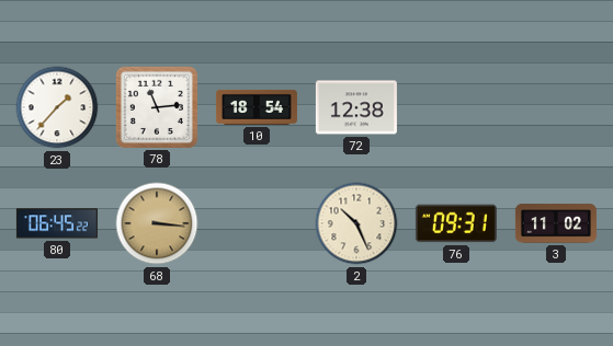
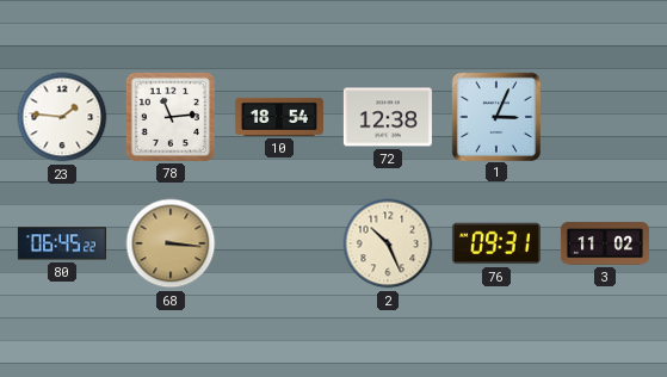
23: 1:37 -> 1:46 (62, 117)
1: none -> 3:04 (495, 116)
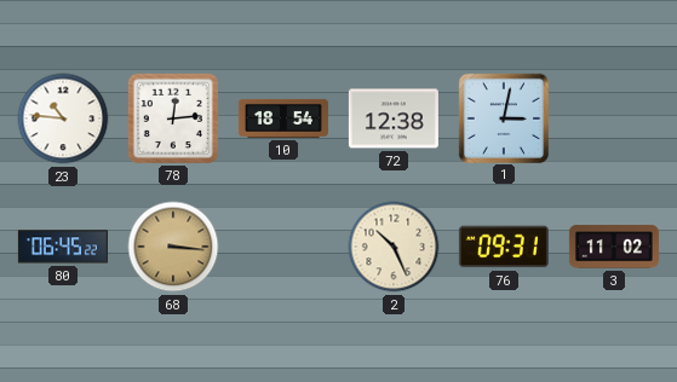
23: 1:46 -> 10:46 (63, 118)
78: 11:14 -> 12:14 (173, 118)
1: 3:04 -> 3:02 (503, 117)
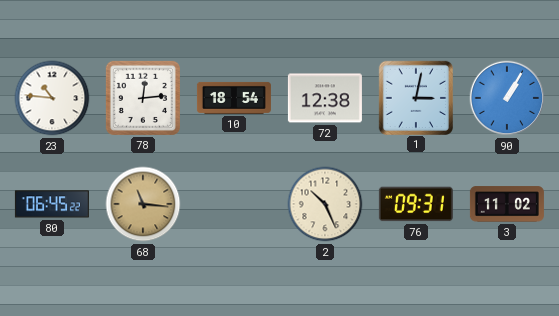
90: none -> 1:05 (507, 98)
68: 3:16 -> 11:16 (143, 204)
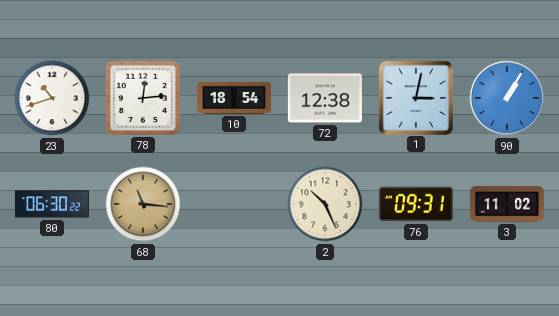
23: 10:46 -> 10:42 (52, 98)
80: 06:45 -> 06:30 (52, 204)
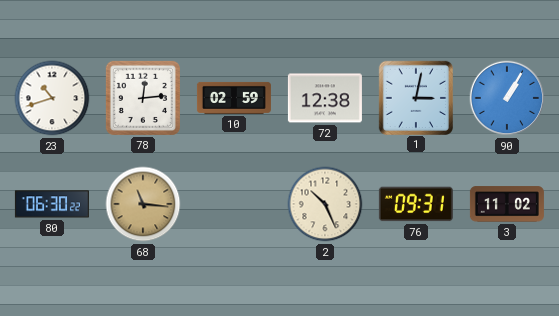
10: 18:54 -> 02:59 (234, 98)
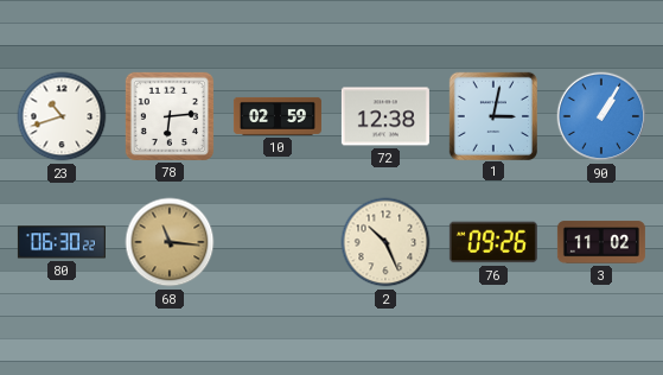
78: 12:14 -> 6:14 (170, 116)
76: 09:31 -> 09:26 (493, 242)
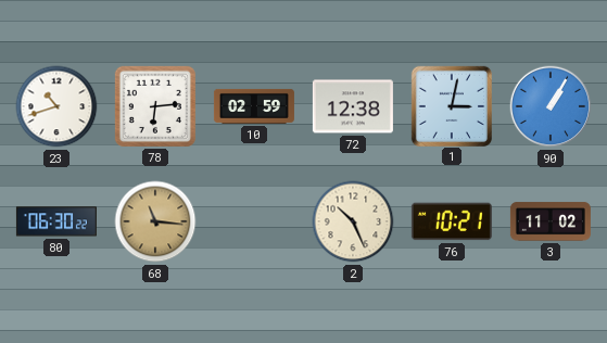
76: 09:26 -> 10:21 (452, 221)
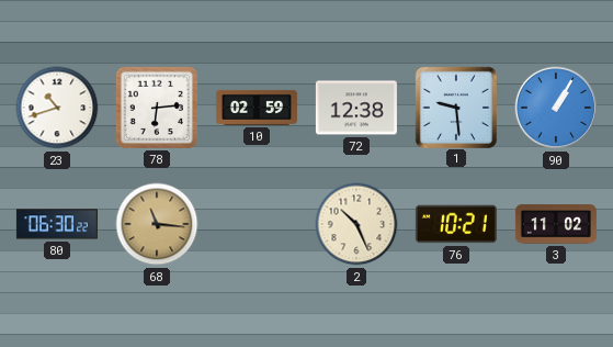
1: 3:02 -> 9:29 (455, 107)
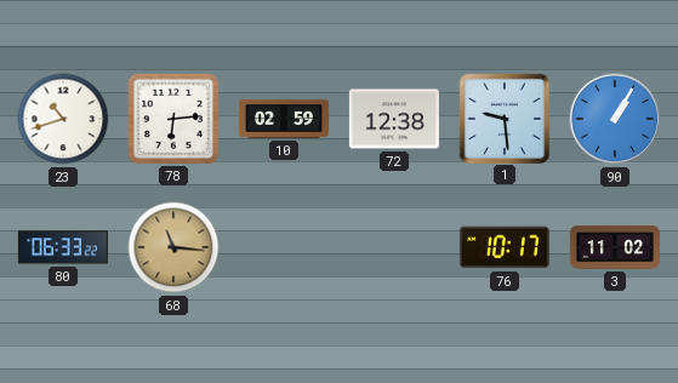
80: 06:30 -> 06:33 (63, 247)
2: 10:26 -> none (356, 224)
76: 10:21 -> 10:17 (505, 247)
